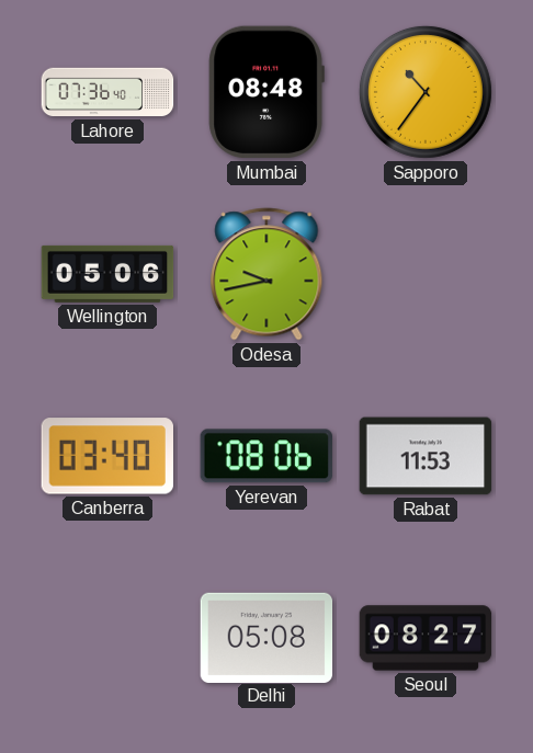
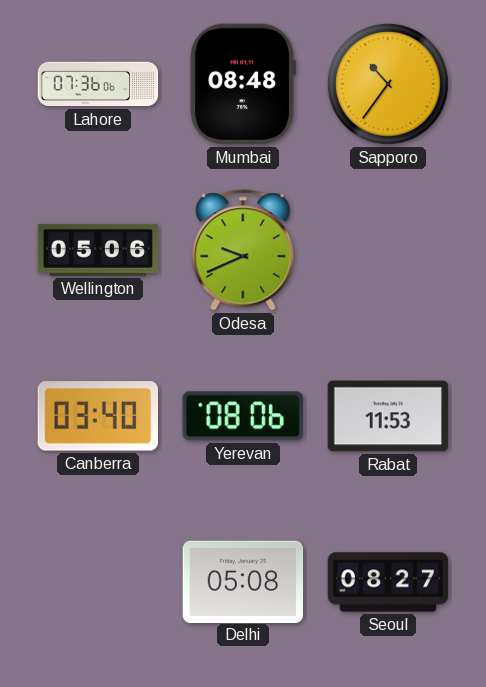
Lahore: 07:36:40 -> 07:36:06 (98, 84)
Odesa: 9:43 -> 9:41 (243, 250)
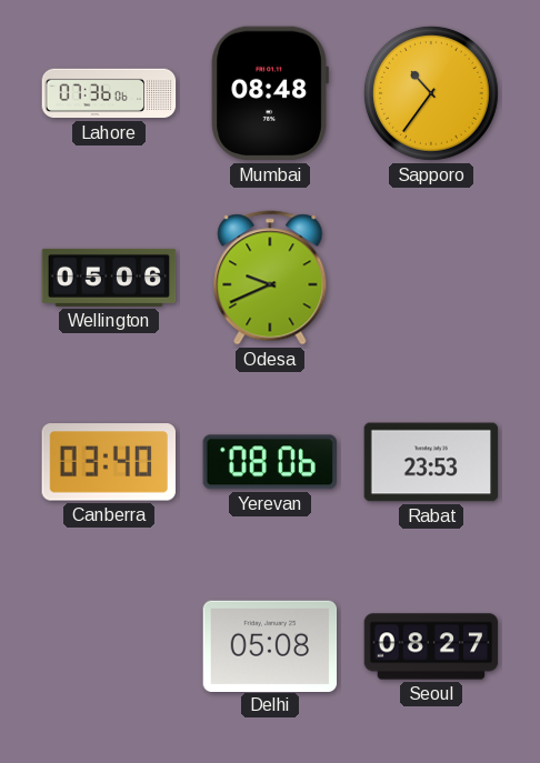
Rabat: 11:53 -> 23:53 (431, 462)
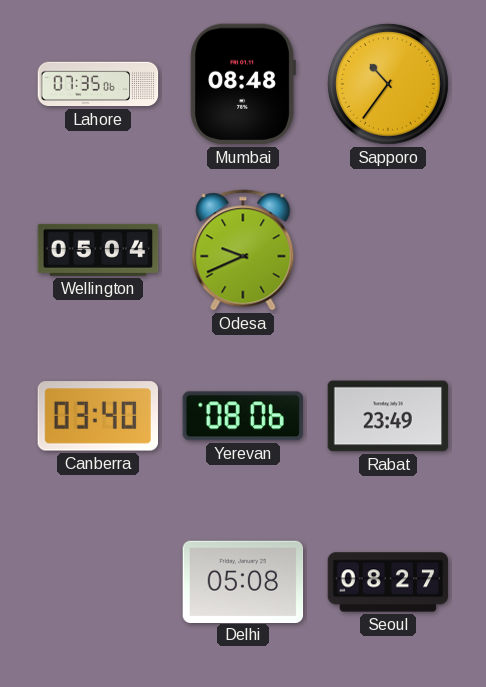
Lahore: 07:36 -> 07:35 (98, 84)
Wellington: 05:06 -> 05:04 (98, 250)
Rabat: 23:53 -> 23:49 (388, 416)
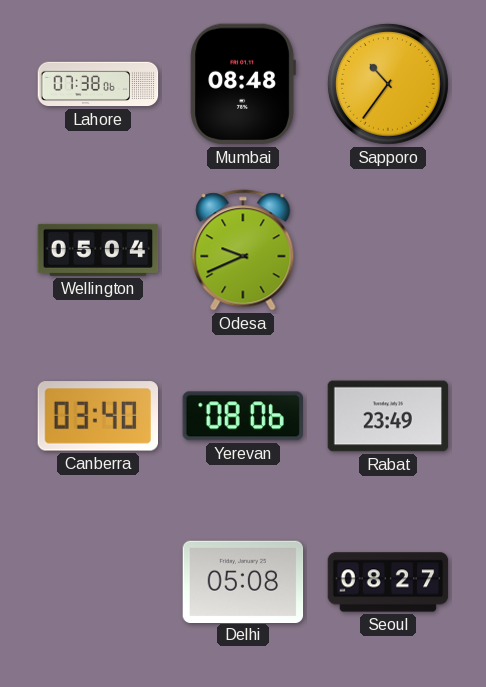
Lahore: 07:35 -> 07:38 (98, 84)
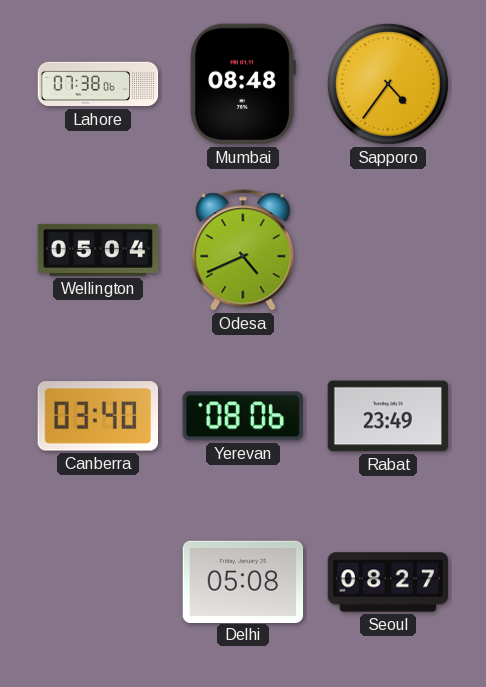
Sapporo: 10:36 -> 4:36 (388, 84)
Odesa: 9:41 -> 4:41 (243, 250)
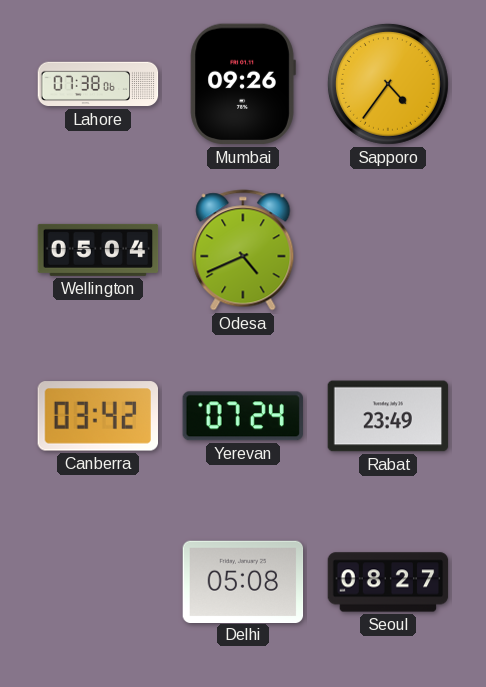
Mumbai: 08:48 -> 09:26 (243, 84)
Canberra: 03:40 -> 03:42 (97, 416)
Yerevan: 08:06 -> 07:24 (243, 416)
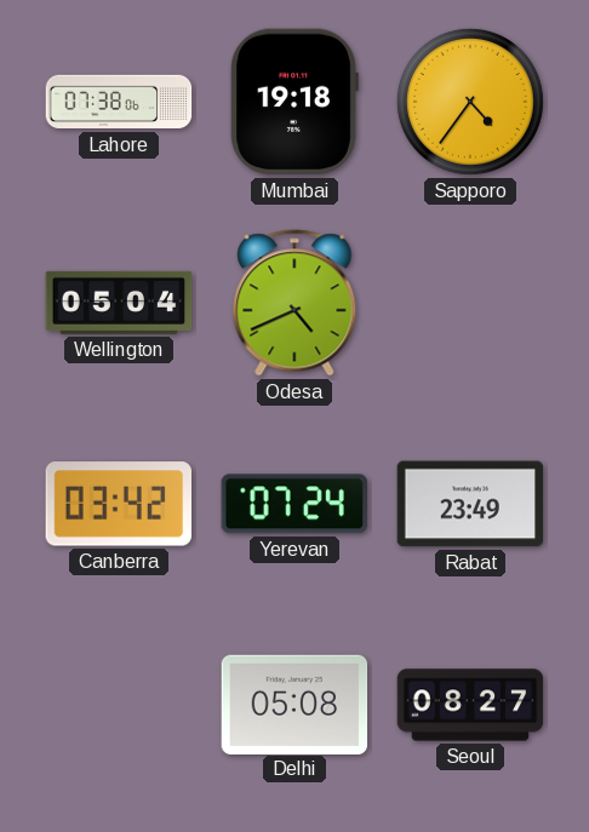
Mumbai: 09:26 -> 19:18 (294, 102)
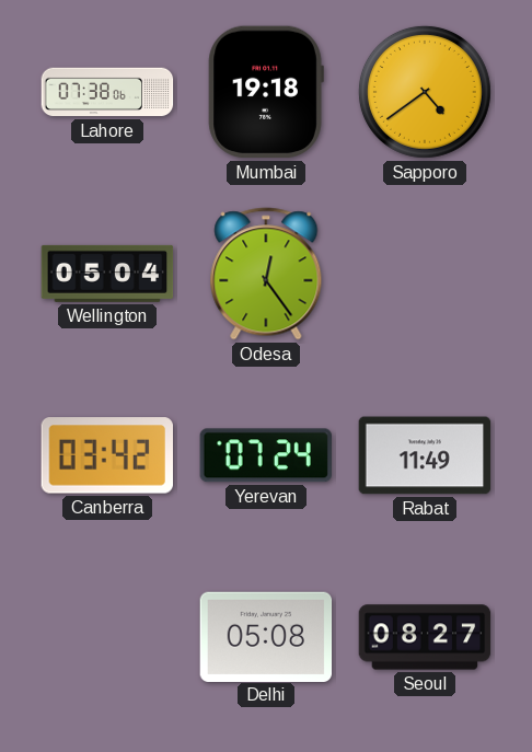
Sapporo: 4:36 -> 4:39 (425, 92)
Odesa: 4:41 -> 12:24 (266, 274)
Rabat: 23:49 -> 11:49 (425, 455)
